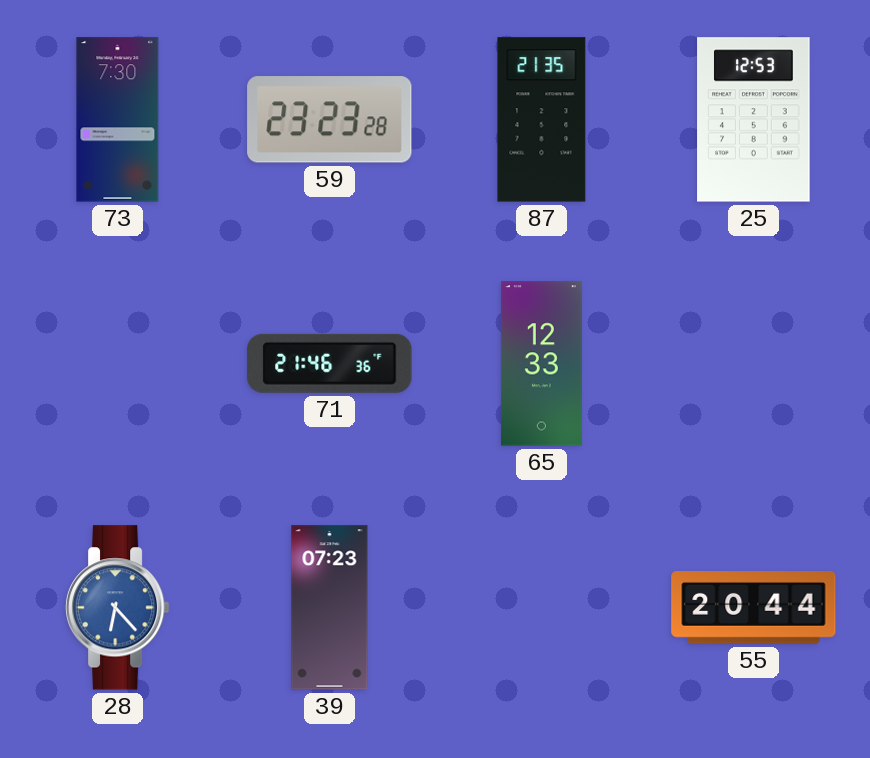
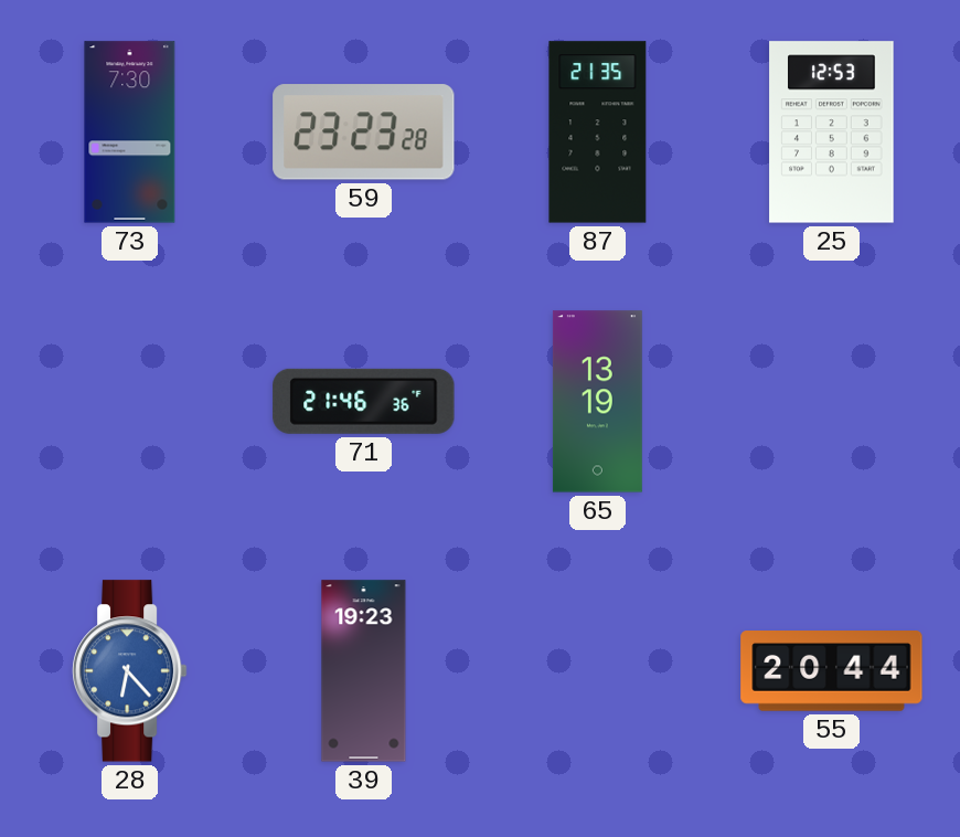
65: 12:33 -> 13:19 (597, 402)
39: 07:23 -> 19:23 (364, 671)
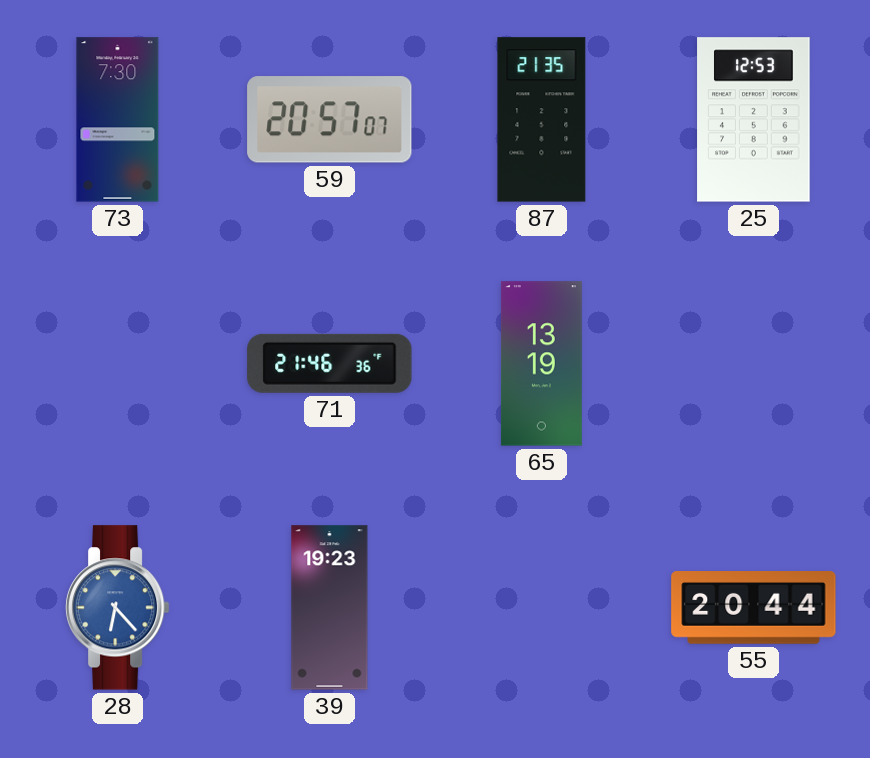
59: 23:23 -> 20:57 (330, 120)
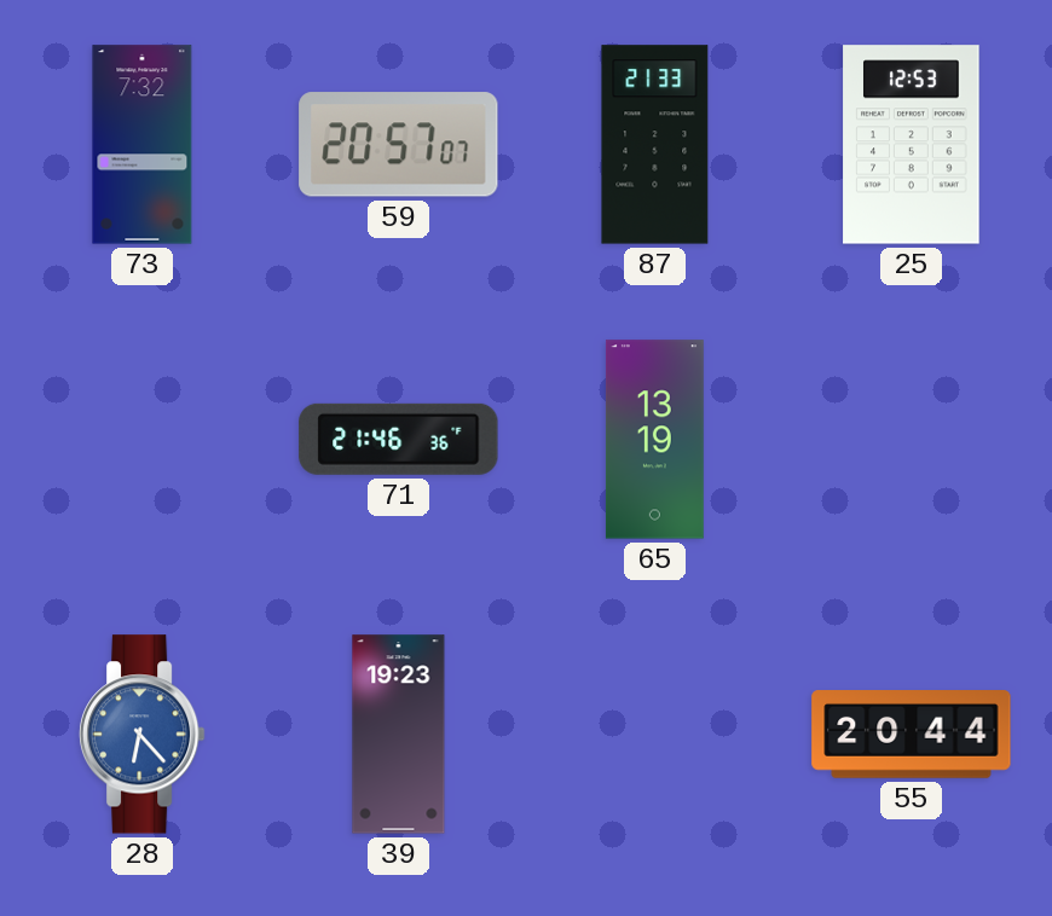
73: 7:30 -> 7:32 (143, 145)
87: 21:35 -> 21:33 (655, 145)
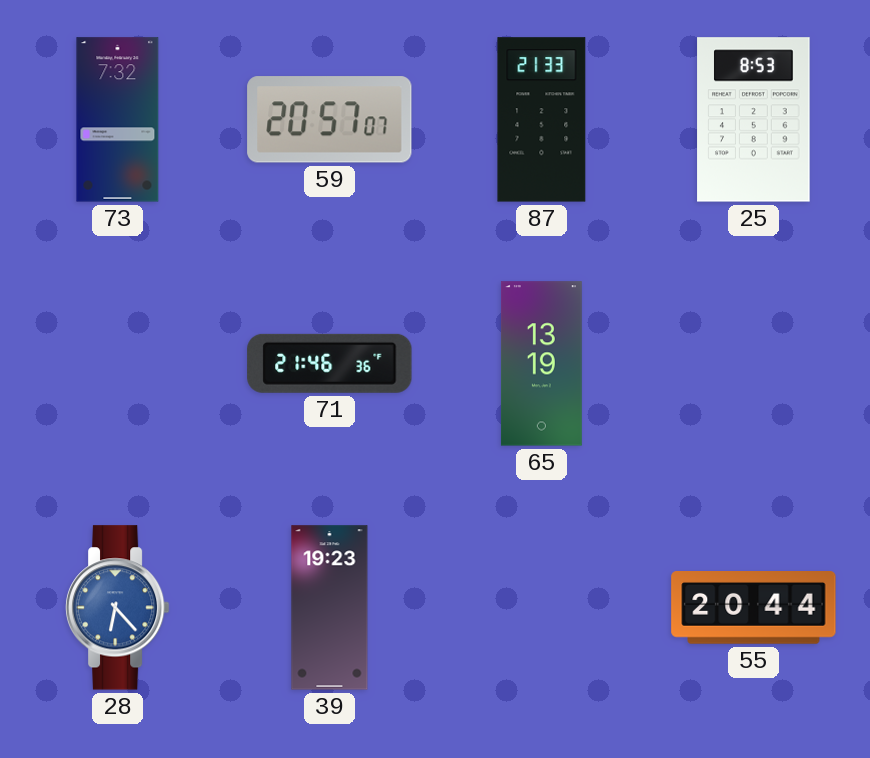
25: 12:53 -> 8:53 (754, 120)
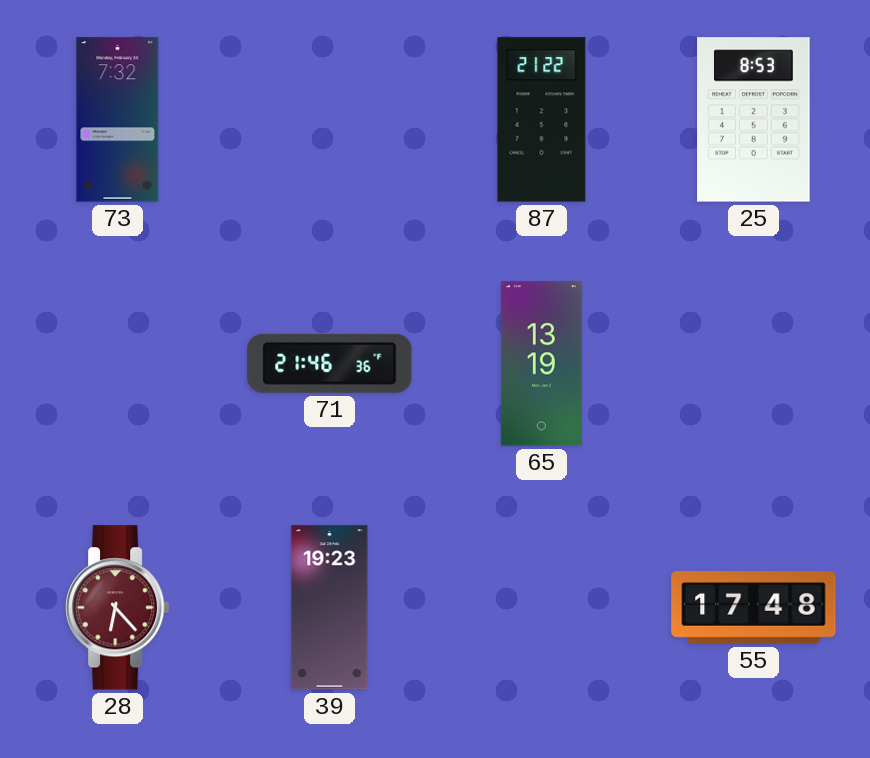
59: 20:57 -> none (330, 120)
87: 21:33 -> 21:22 (542, 120)
28 dial: blue -> burgundy (117, 608)
55: 20:44 -> 17:48 (754, 608)
